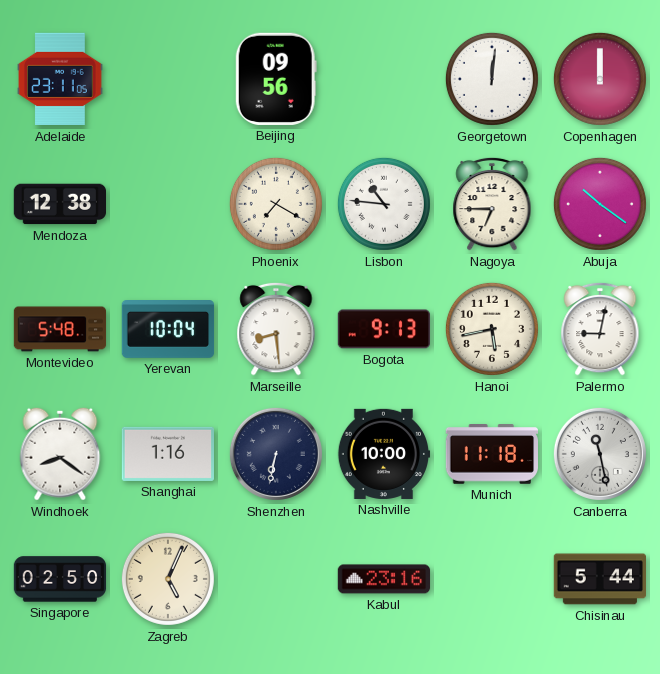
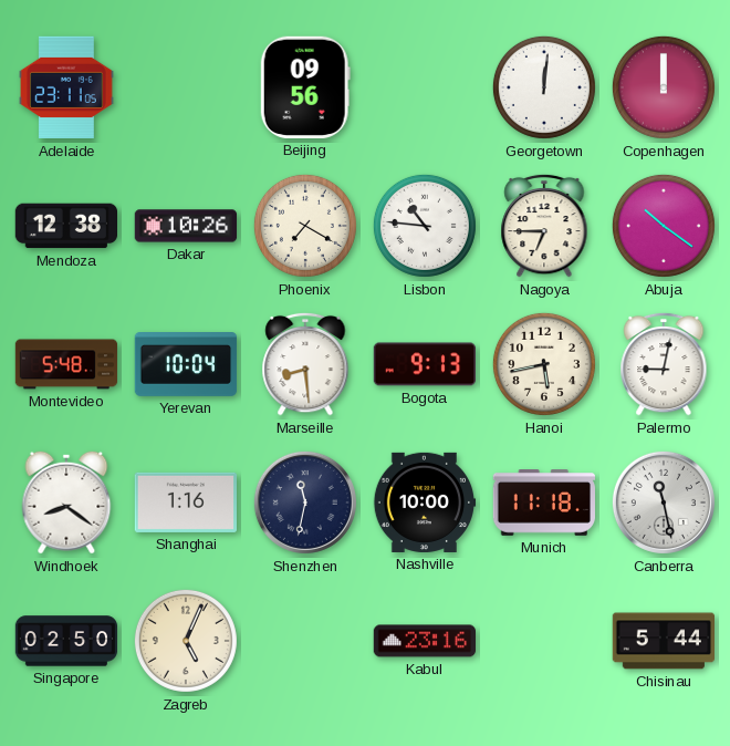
Dakar: none -> 10:26 (186, 226)
Shenzhen: 6:32 -> 11:32 (305, 502)
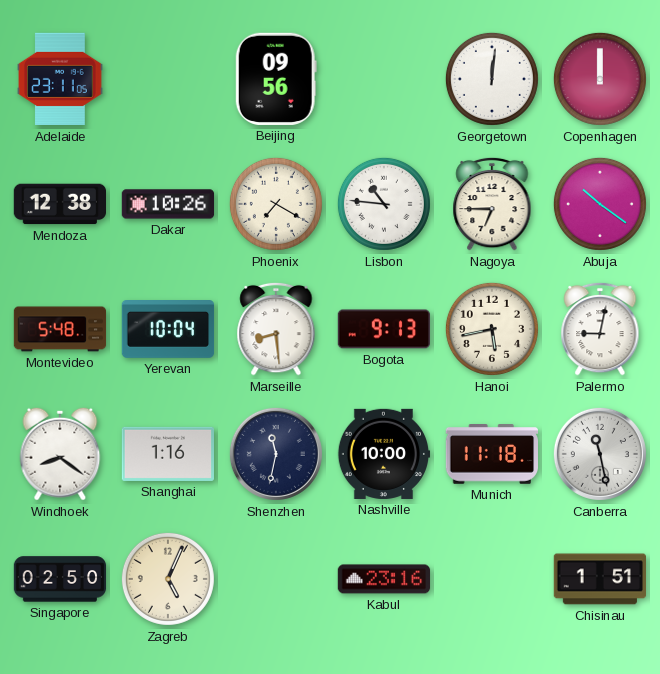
Chisinau: 5:44 -> 1:51 (599, 579)
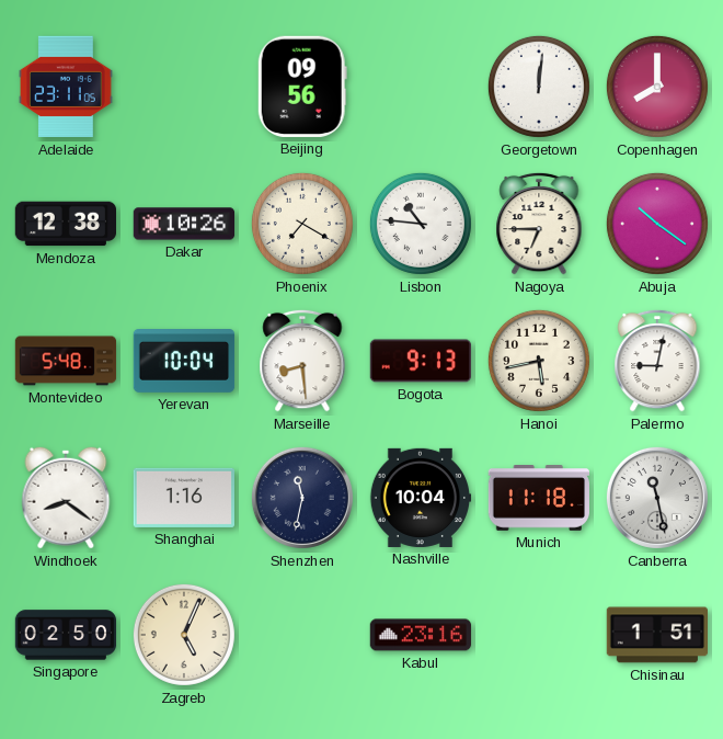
Copenhagen: 12:00 -> 8:00 (657, 87)
Nashville: 10:00 -> 10:04 (421, 498)
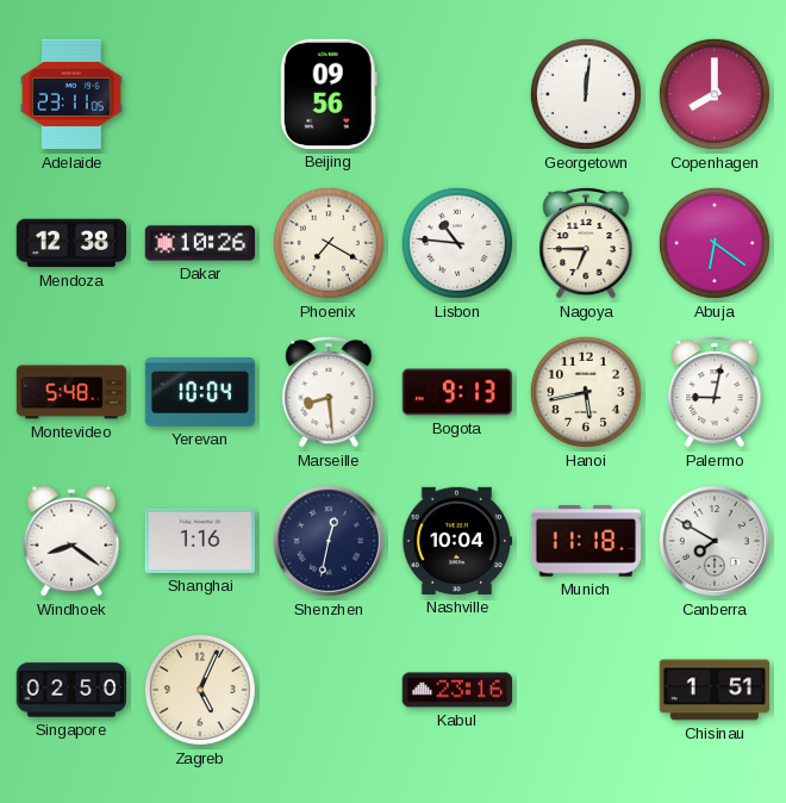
Abuja: 10:21 -> 6:21 (715, 243)
Shenzhen: 11:32 -> 12:32 (329, 541)
Canberra: 11:28 -> 7:50 (715, 541)
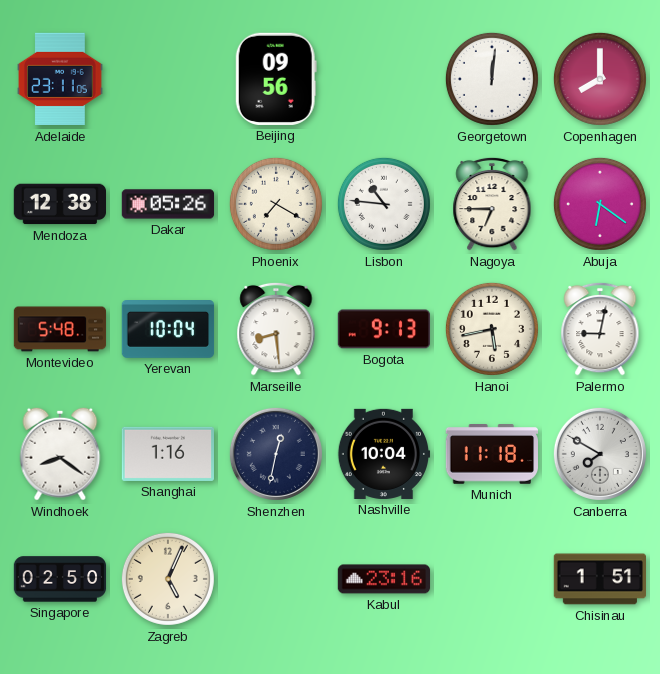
Dakar: 10:26 -> 05:26 (168, 204)
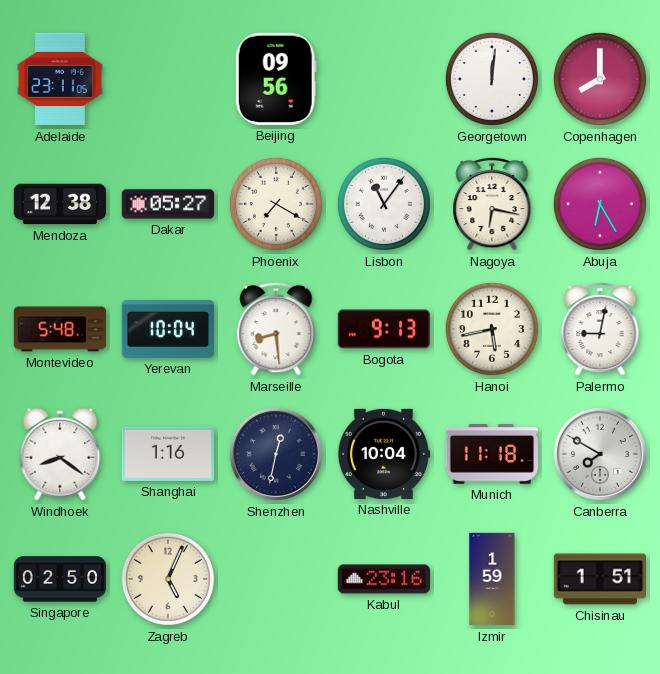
Dakar: 05:26 -> 05:27 (168, 204)
Lisbon: 10:46 -> 11:06 (384, 204)
Nagoya: 6:45 -> 6:17 (492, 204)
Abuja: 6:21 -> 6:25 (600, 204)
Izmir: none -> 1:59 (492, 579)
